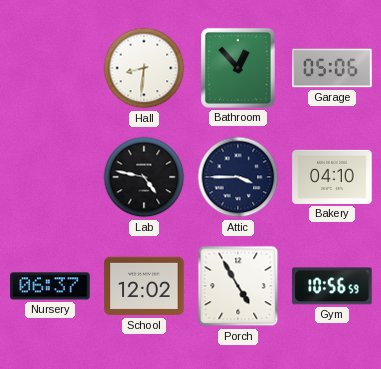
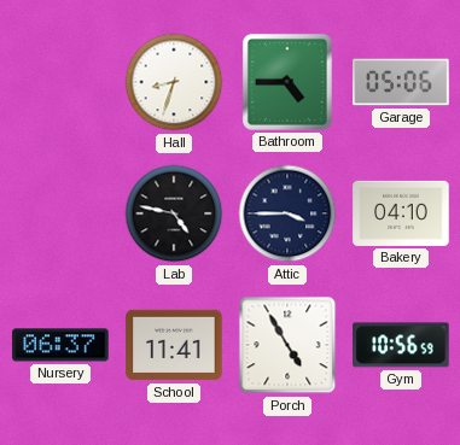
Hall: 8:31 -> 8:33 (174, 82)
Bathroom: 12:53 -> 4:45 (287, 82)
School: 12:02 -> 11:41 (174, 345)
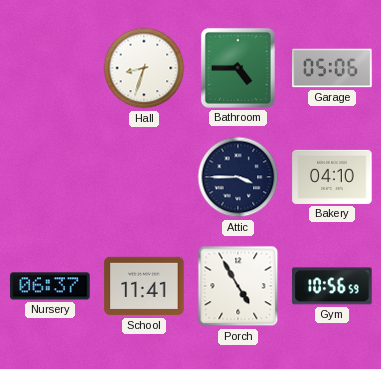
Lab: 4:47 -> none (174, 213)
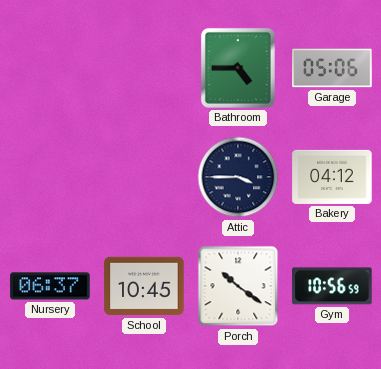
Hall: 8:33 -> none (144, 68)
Bakery: 04:10 -> 04:12 (332, 177)
School: 11:41 -> 10:45 (144, 286)
Porch: 4:55 -> 10:21 (238, 286)
